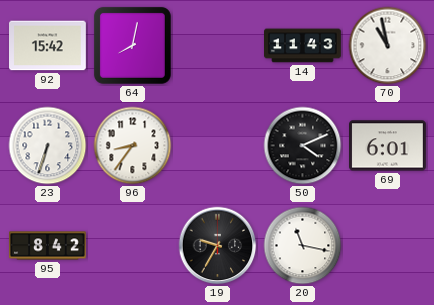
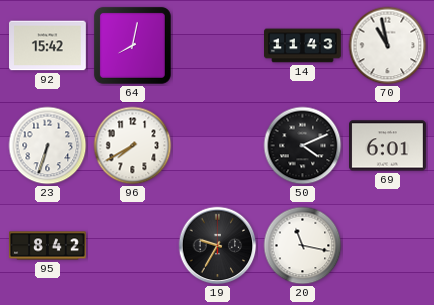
96: 8:36 -> 7:40 (133, 146)
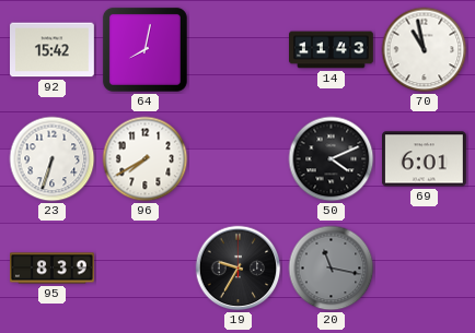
95: 8:42 -> 8:39 (53, 269)
20 dial: white -> grey (332, 269)
